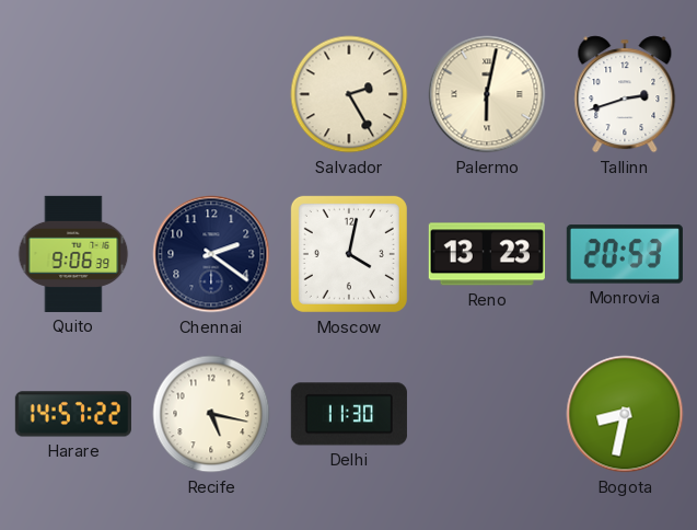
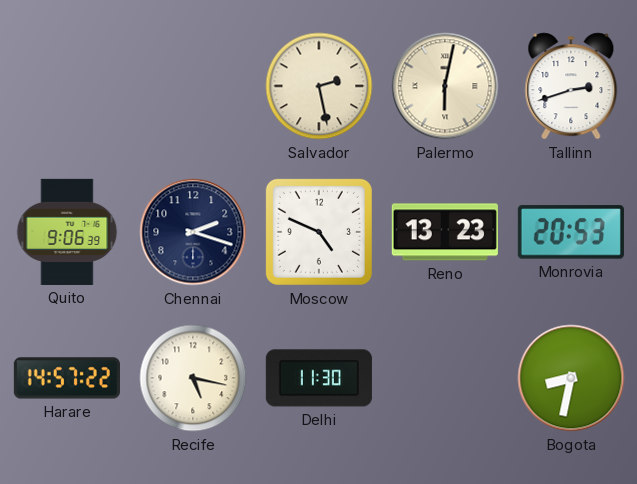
Salvador: 2:25 -> 2:28 (319, 86)
Chennai: 2:21 -> 2:18 (193, 232)
Moscow: 4:02 -> 4:49 (319, 232)
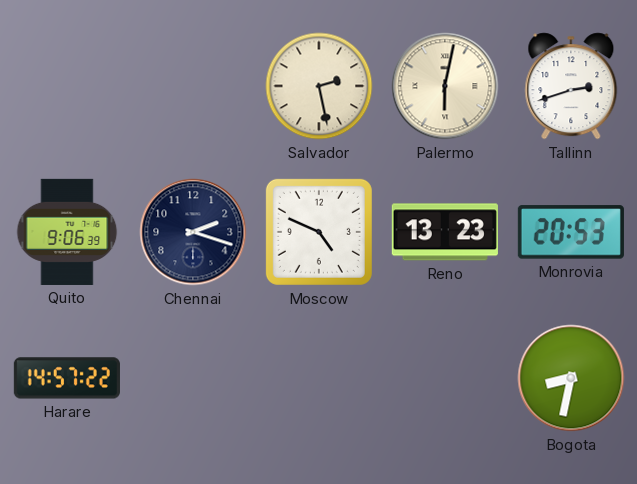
Recife: 5:17 -> none (193, 378)
Delhi: 11:30 -> none (319, 378)
